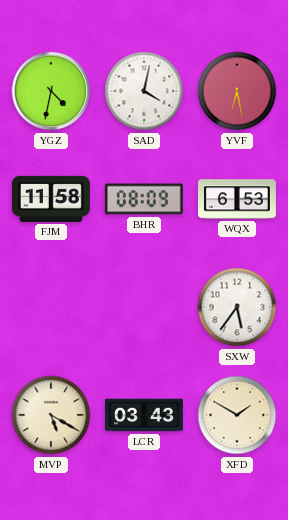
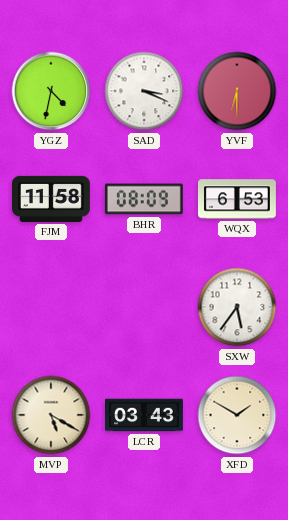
SAD: 4:02 -> 3:19 (144, 91)
YVF: 6:28 -> 6:30 (237, 91)
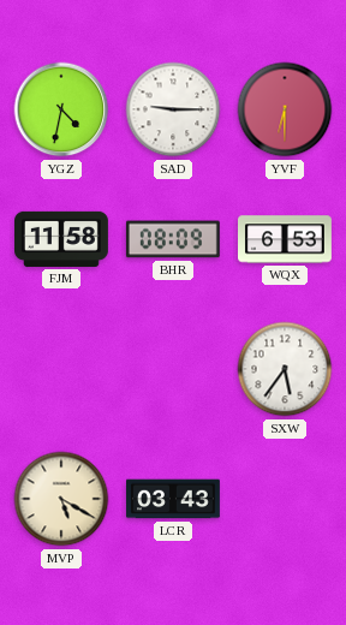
SAD: 3:19 -> 9:15 (173, 109)
XFD: 1:50 -> none (237, 415)
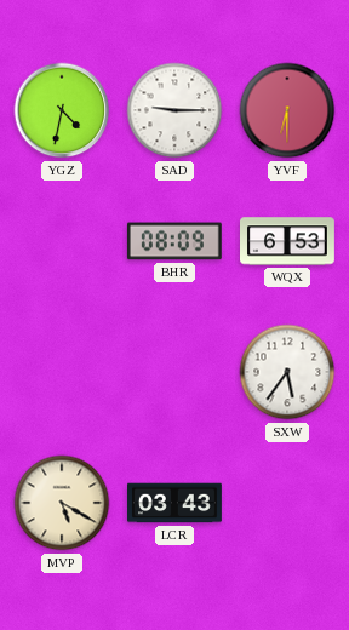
FJM: 11:58 -> none (62, 239)
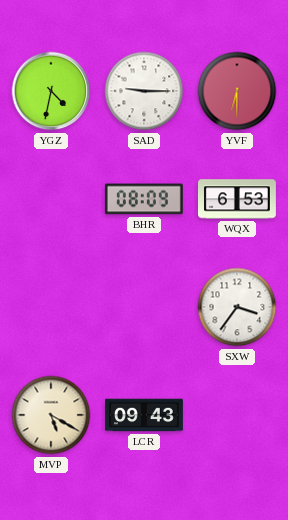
SXW: 5:36 -> 3:36 (237, 307)
LCR: 03:43 -> 09:43 (145, 415)
